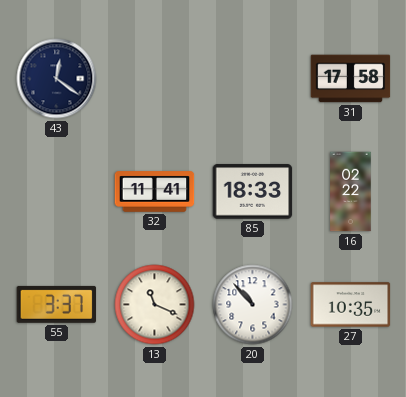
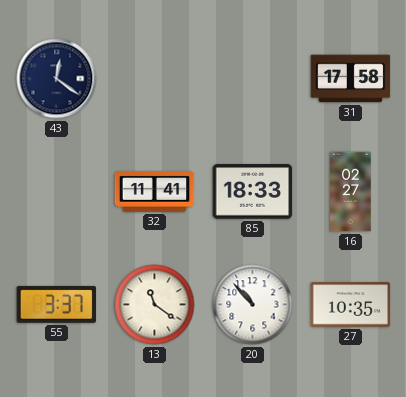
16: 02:22 -> 02:27 (351, 192)
13: 11:19 -> 11:21 (155, 305)
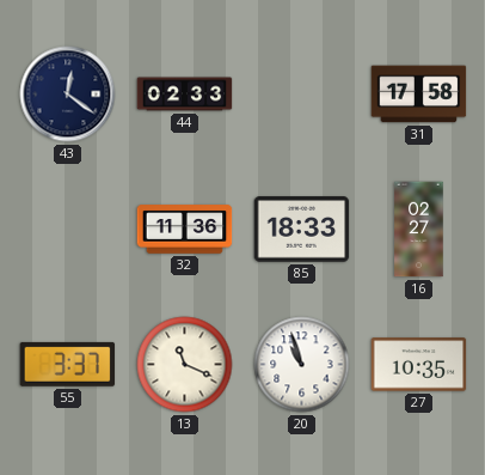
44: none -> 02:33 (185, 95)
32: 11:41 -> 11:36 (185, 230)
13: 11:21 -> 11:19 (185, 365)
20: 10:53 -> 10:57 (302, 365)
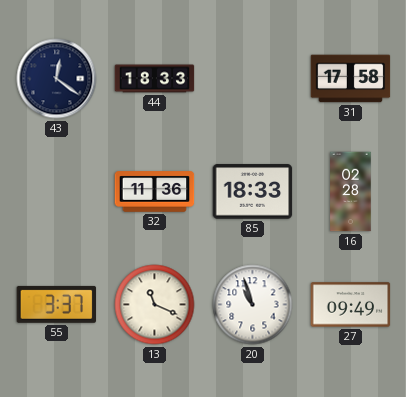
44: 02:33 -> 18:33 (155, 79)
16: 02:27 -> 02:28 (351, 192)
27: 10:35 -> 09:49 (351, 305)
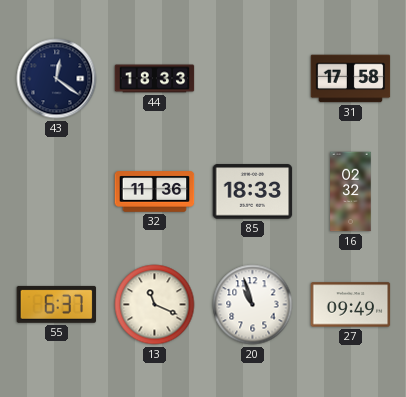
16: 02:28 -> 02:32 (351, 192)
55: 3:37 -> 6:37 (57, 304)
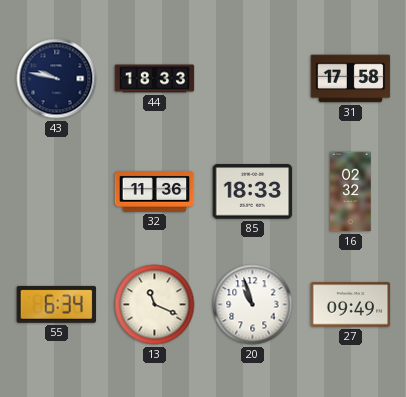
43: 12:21 -> 9:47 (57, 79)
55: 6:37 -> 6:34 (57, 304)
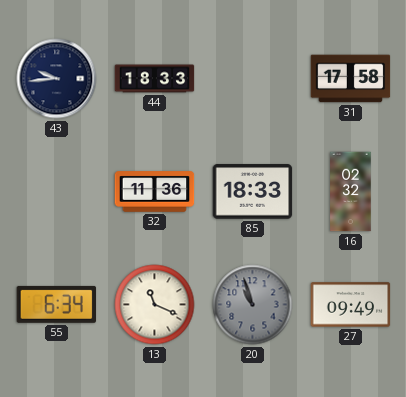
43: 9:47 -> 9:44 (57, 79)
20 dial: white -> grey (253, 305)
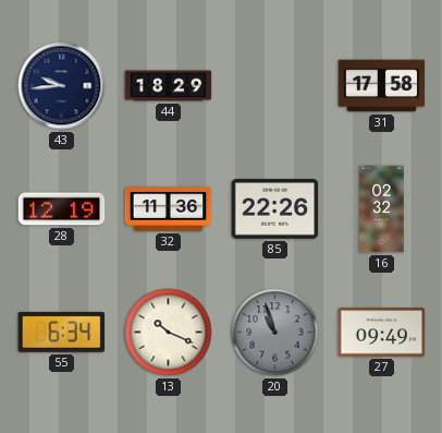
44: 18:33 -> 18:29 (169, 86)
28: none -> 12:19 (62, 209)
85: 18:33 -> 22:26 (275, 209)
13: 11:19 -> 10:19 (169, 333)
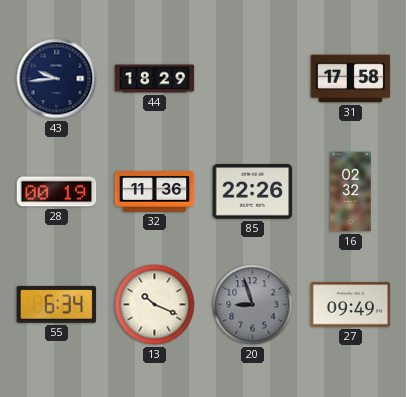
28: 12:19 -> 00:19 (57, 192)
20: 10:57 -> 8:57 (253, 305)
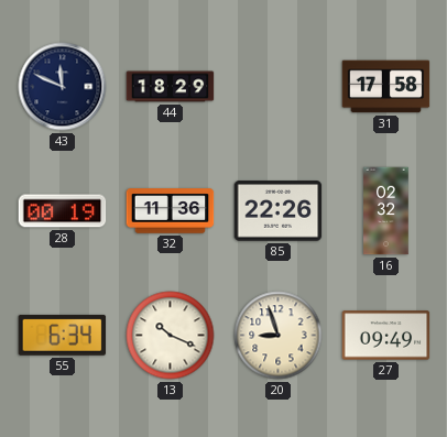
43: 9:44 -> 11:49 (63, 87)
20 dial: grey -> cream (279, 336)
